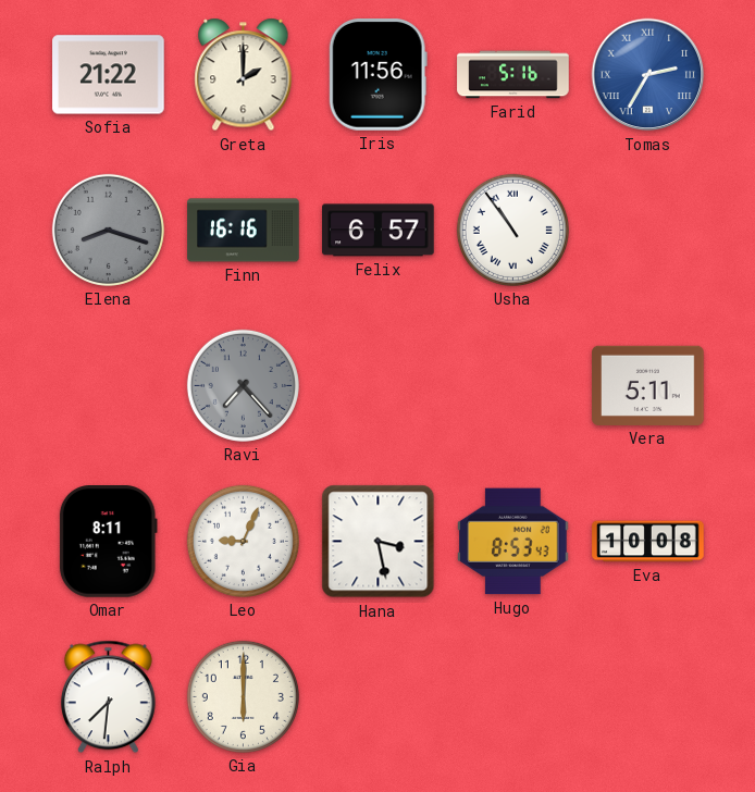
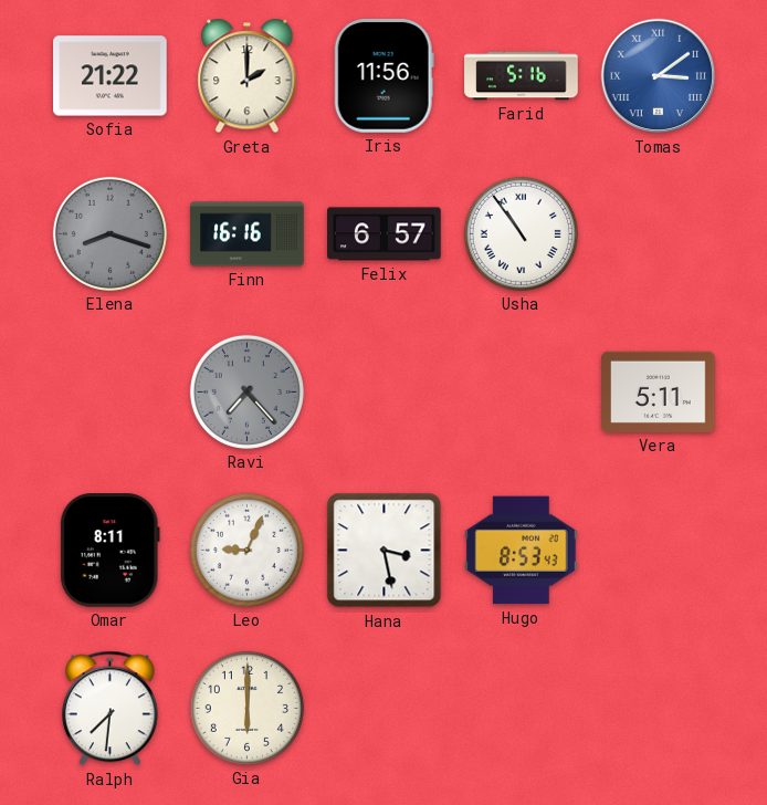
Tomas: 2:35 -> 3:09 (659, 76)
Eva: 10:08 -> none (648, 542)
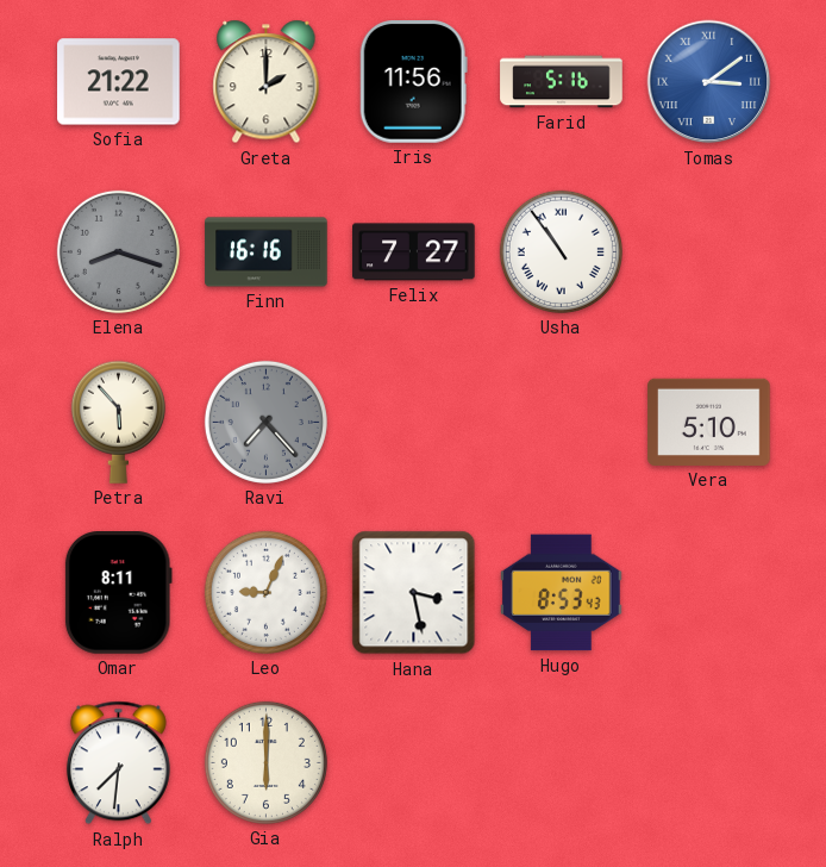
Felix: 6:57 -> 7:27 (414, 252)
Petra: none -> 5:53 (118, 422)
Vera: 5:11 -> 5:10 (709, 422)
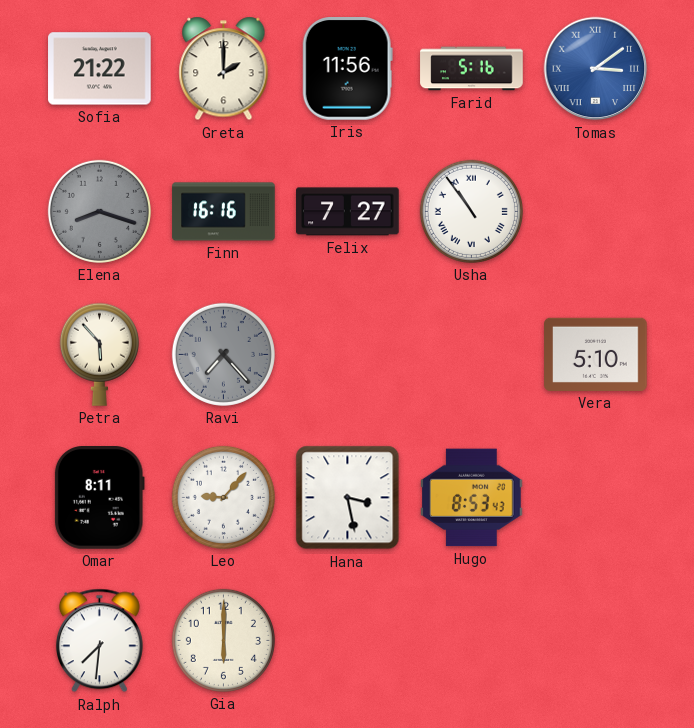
Leo: 9:04 -> 9:07 (223, 497)
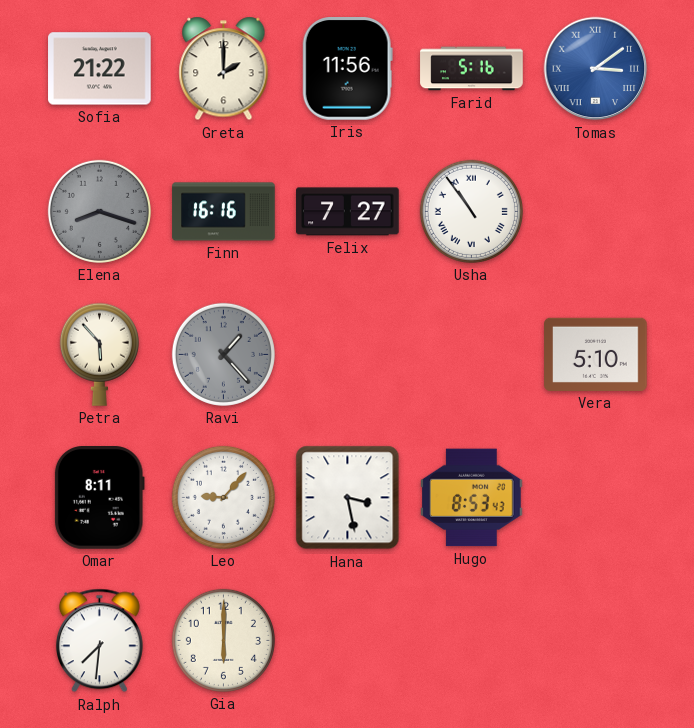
Ravi: 7:23 -> 1:23 (223, 354)
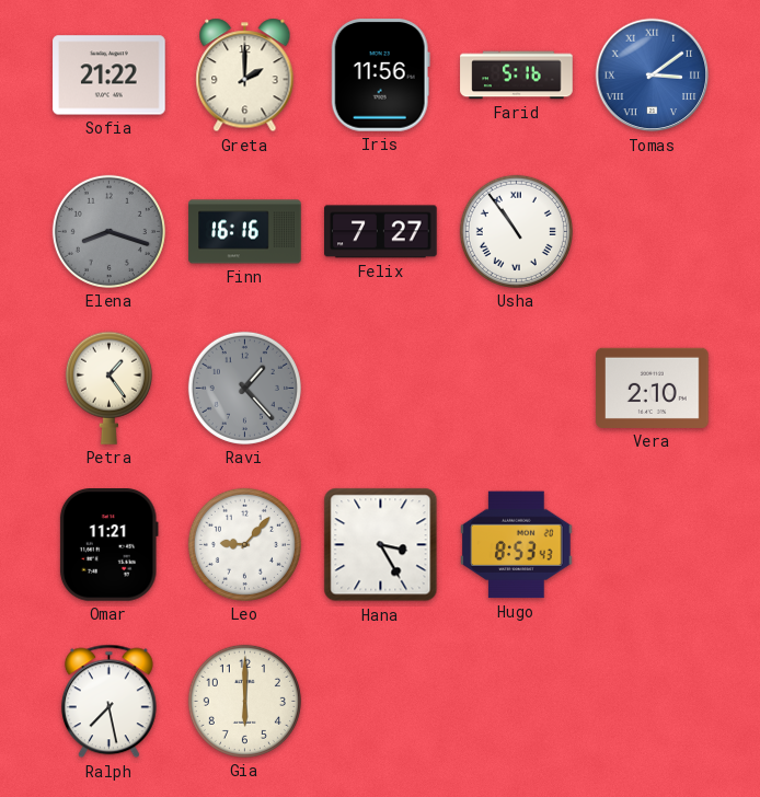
Petra: 5:53 -> 1:24 (108, 388)
Vera: 5:10 -> 2:10 (653, 388)
Omar: 8:11 -> 11:21 (108, 545)
Hana: 3:28 -> 3:25 (381, 545)
Ralph: 7:31 -> 7:28 (108, 702)
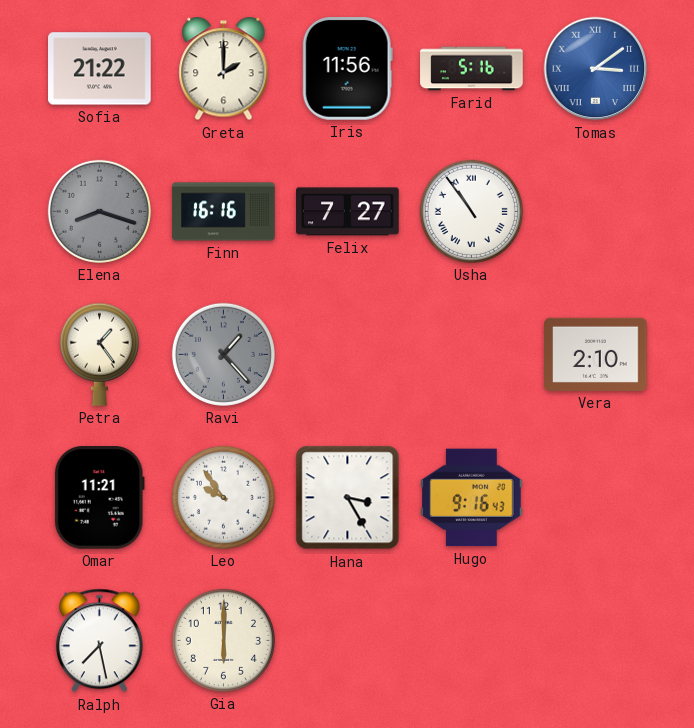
Leo: 9:07 -> 9:54 (223, 497)
Hugo: 8:53 -> 9:16 (472, 498)
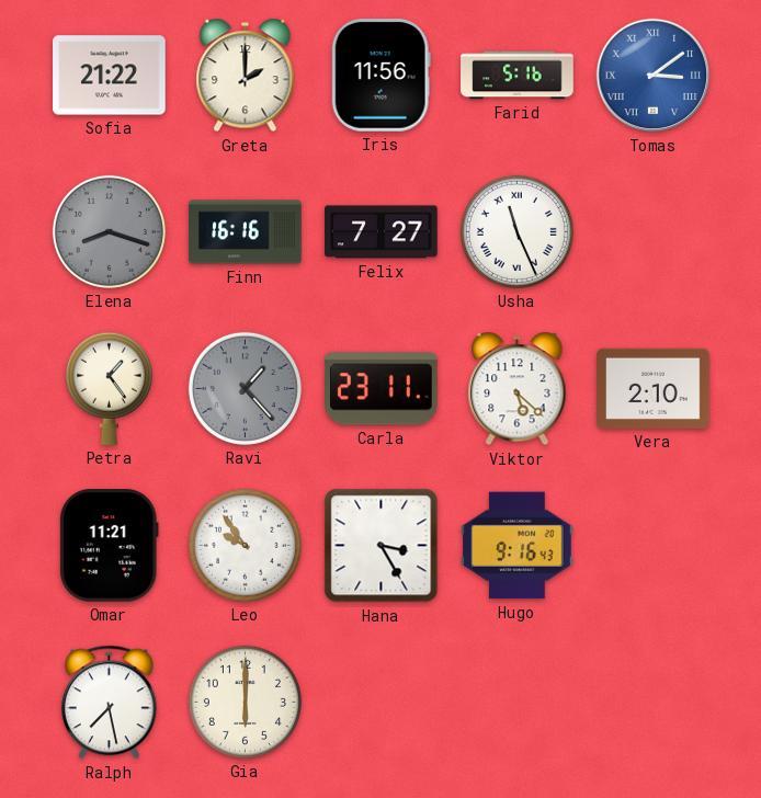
Usha: 10:54 -> 11:26 (516, 231)
Carla: none -> 23:11 (382, 389)
Viktor: none -> 5:22 (518, 389)
